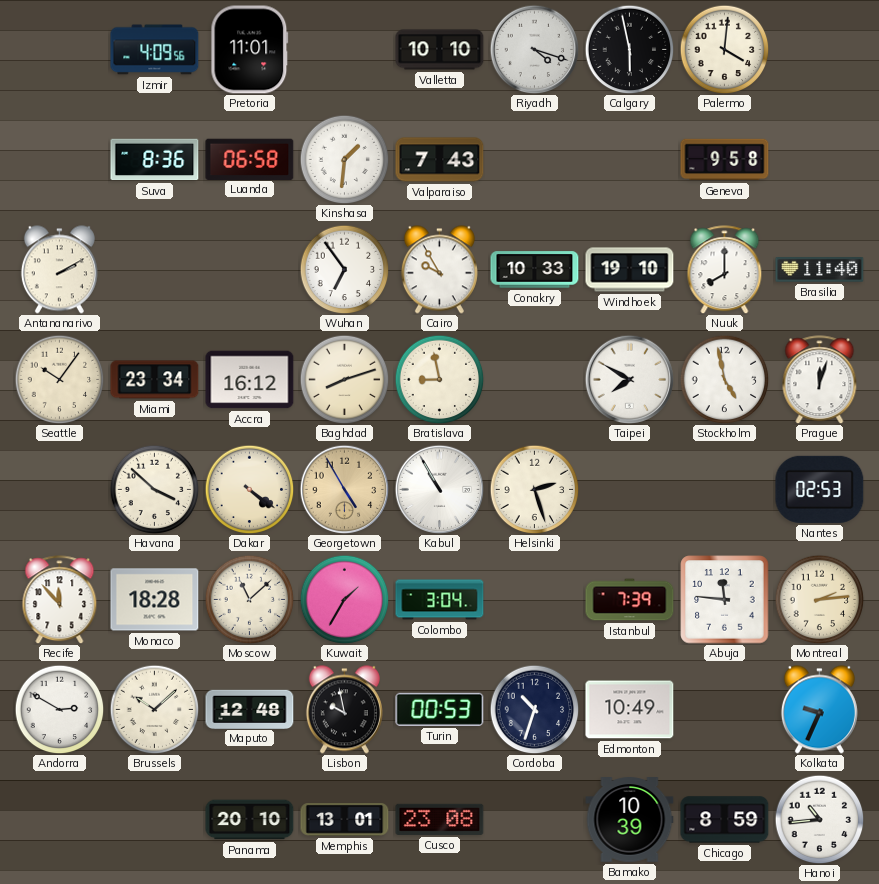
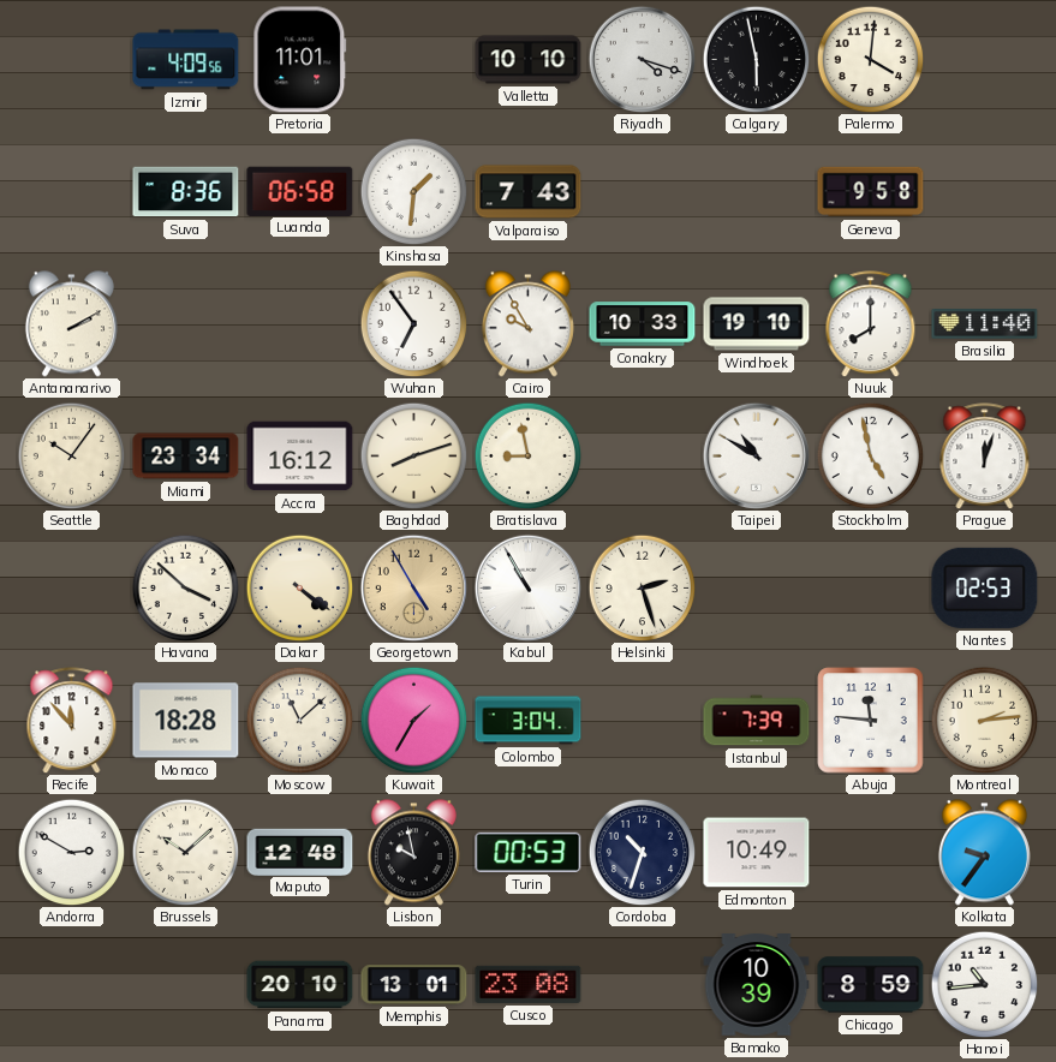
Taipei: 7:50 -> 10:50 (756, 455)
Kolkata: 9:34 -> 9:36 (984, 853)
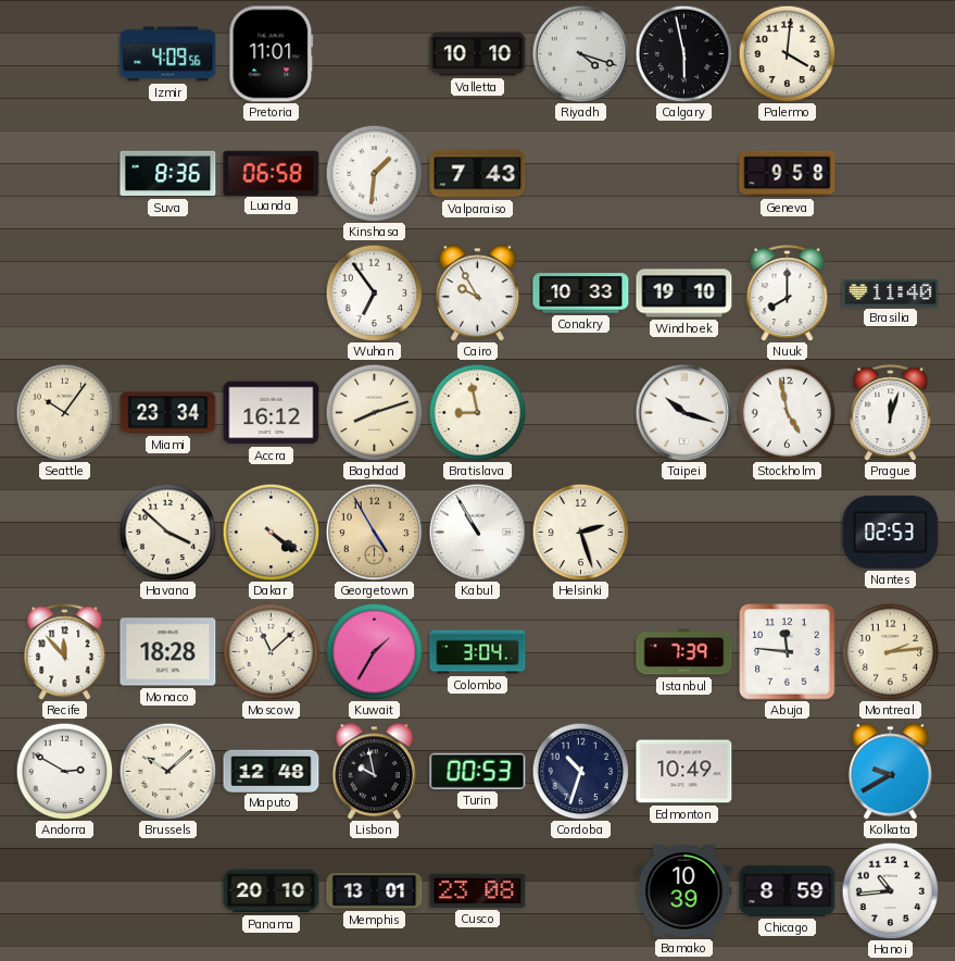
Antananarivo: 2:10 -> none (71, 324)
Taipei: 10:50 -> 10:18 (683, 412)
Kolkata: 9:36 -> 9:40 (890, 772)
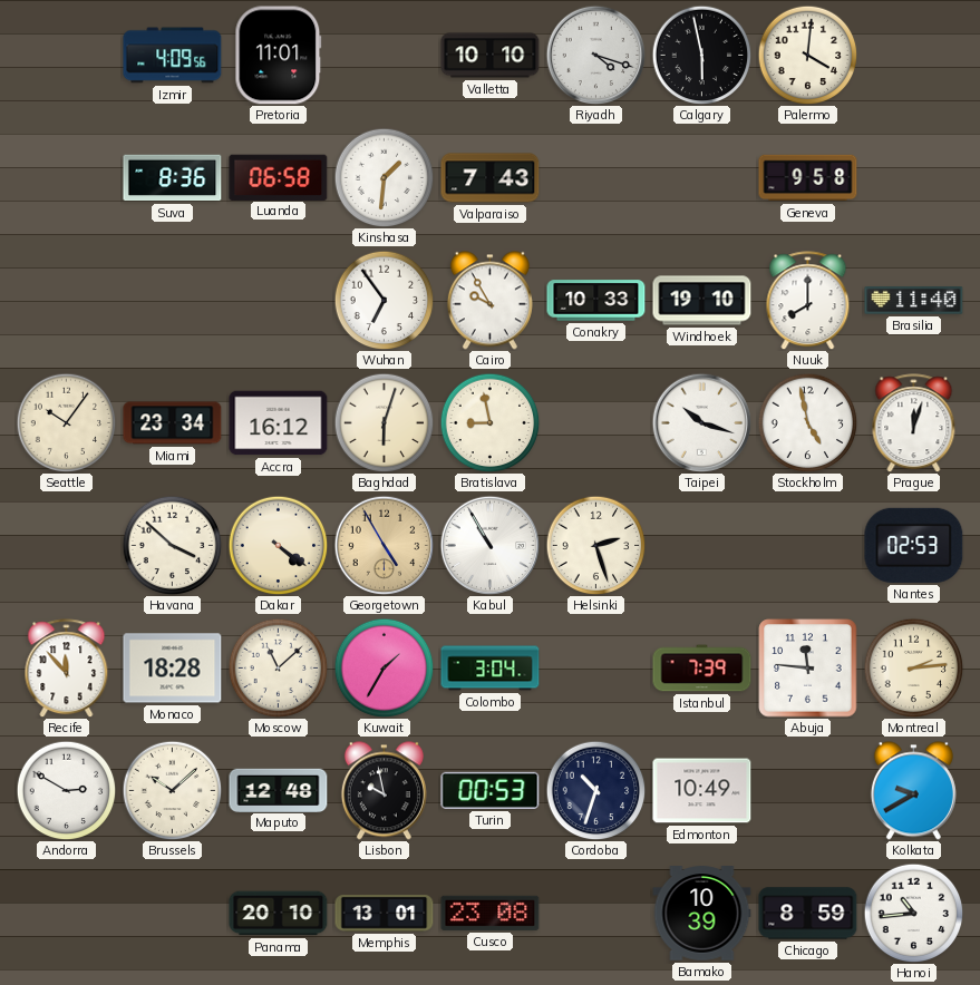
Baghdad: 8:12 -> 6:03 (384, 422)
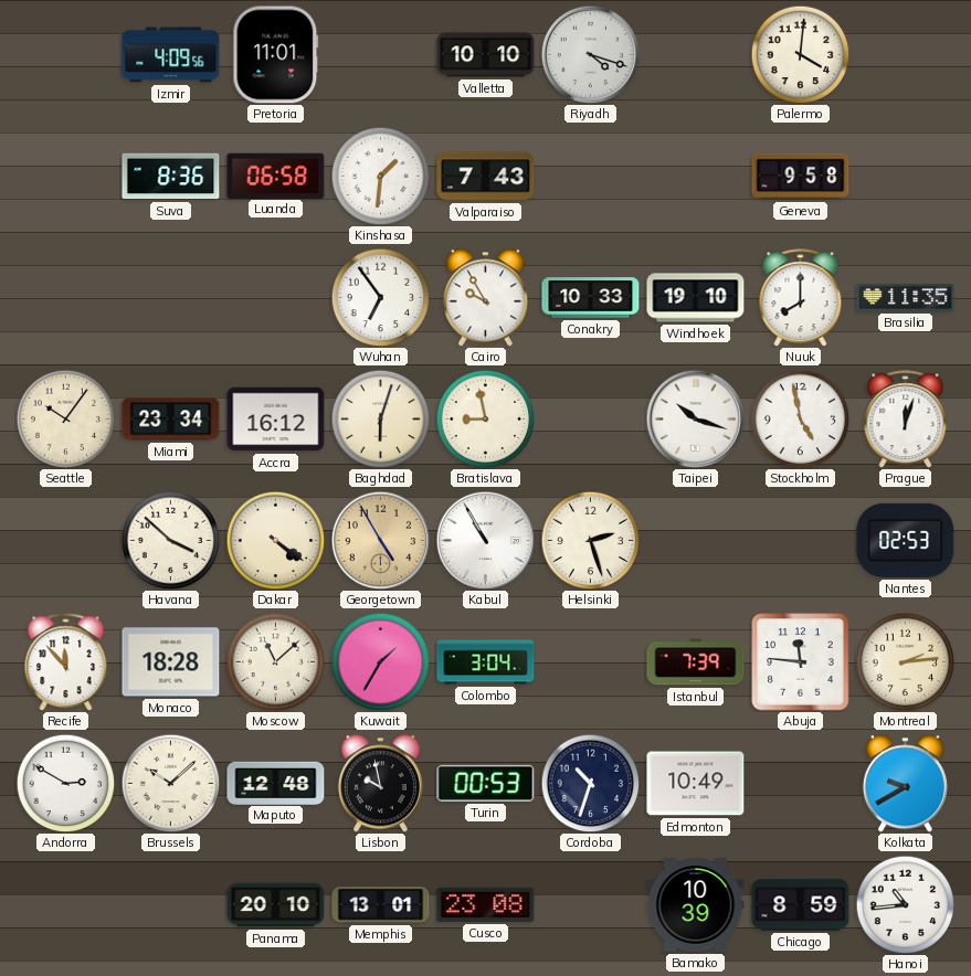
Calgary: 5:58 -> none (701, 55)
Brasilia: 11:40 -> 11:35 (906, 298)
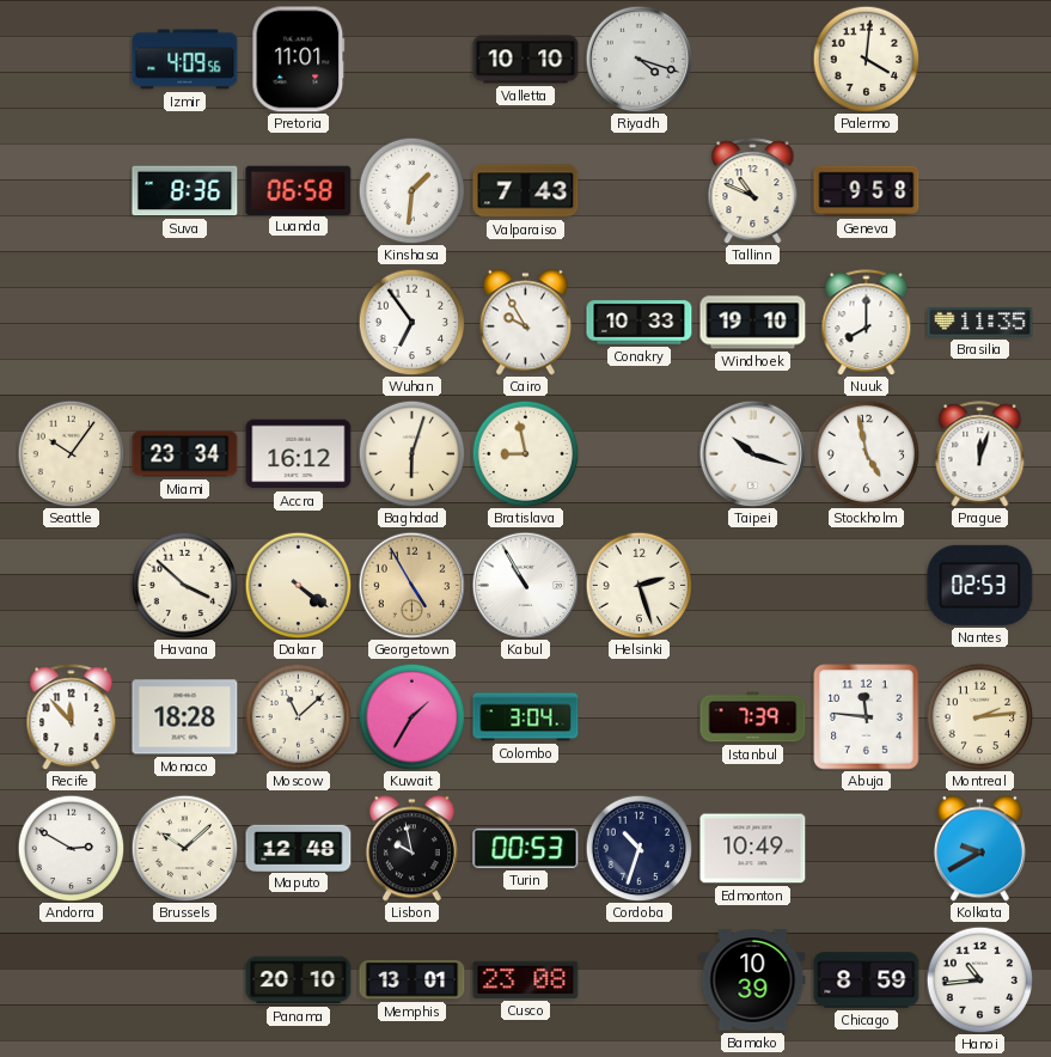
Tallinn: none -> 10:49 (753, 191)
